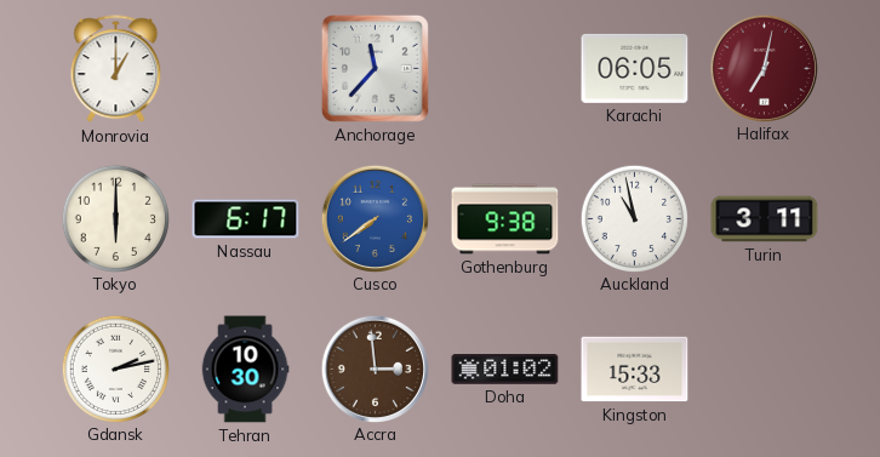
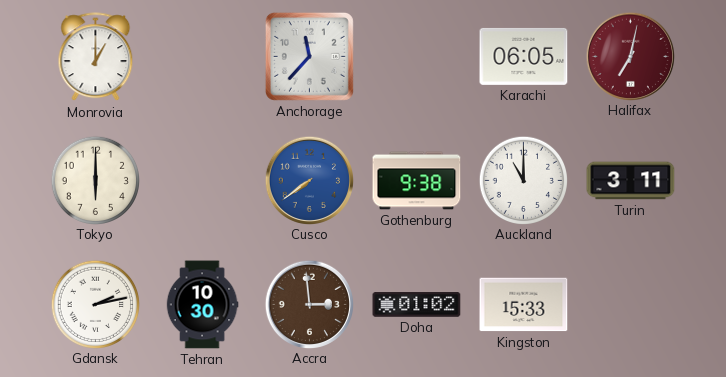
Nassau: 6:17 -> none (246, 219)
Auckland: 10:58 -> 11:00 (523, 180)
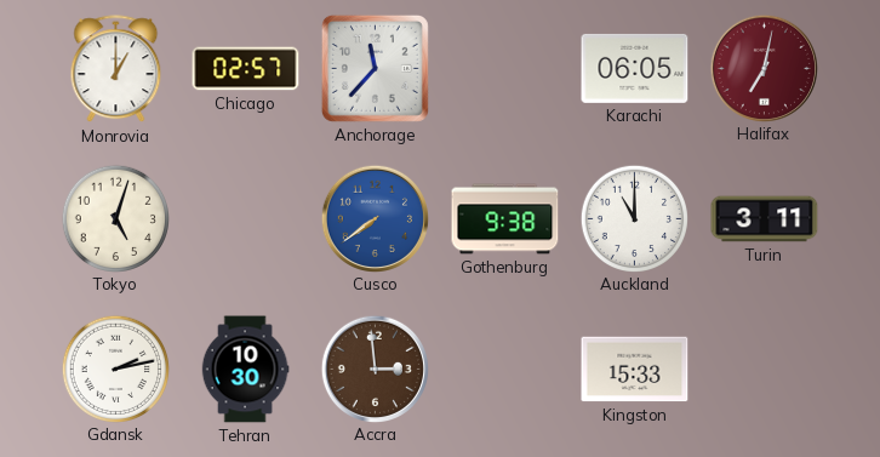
Chicago: none -> 02:57 (246, 69)
Tokyo: 6:00 -> 5:03 (115, 218)
Doha: 01:02 -> none (417, 305)
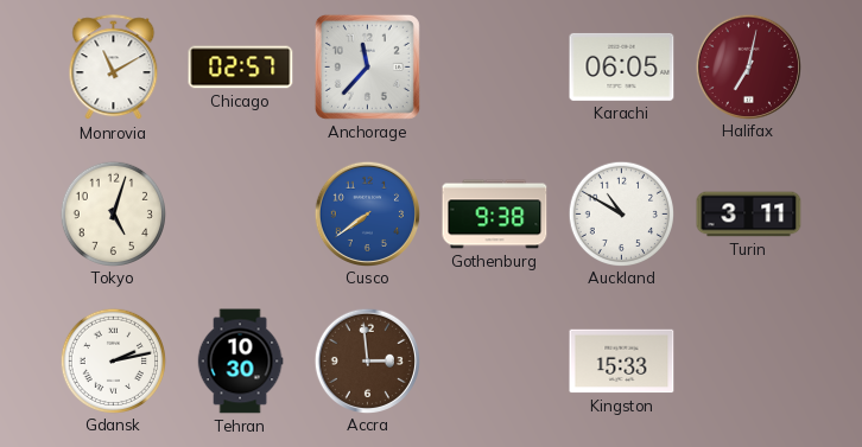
Monrovia: 1:00 -> 11:10 (114, 68)
Auckland: 11:00 -> 10:50 (621, 213)
